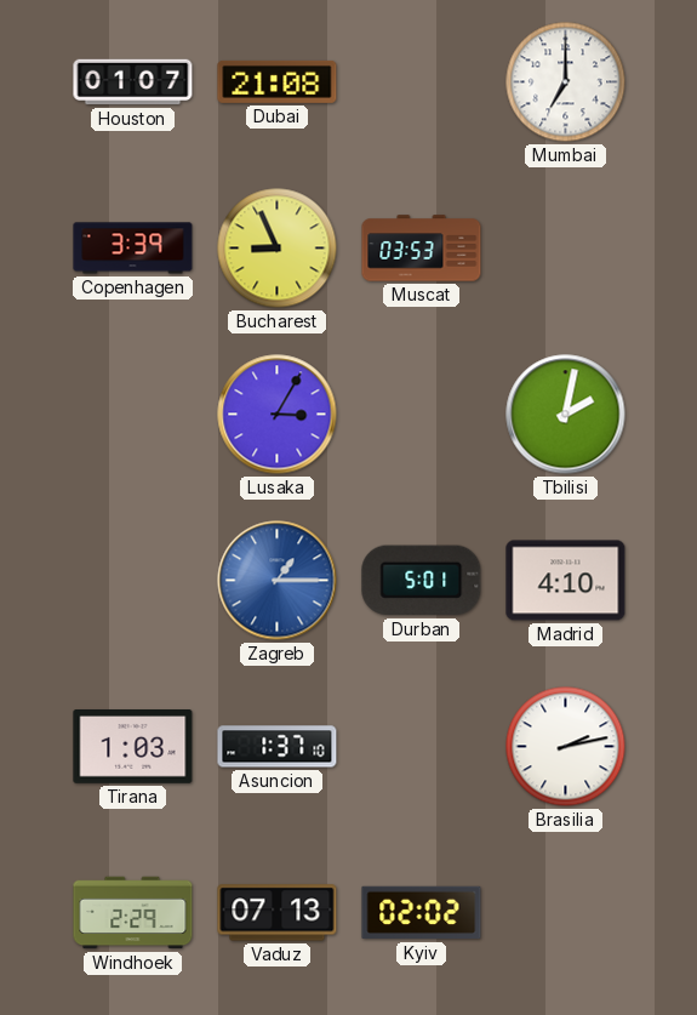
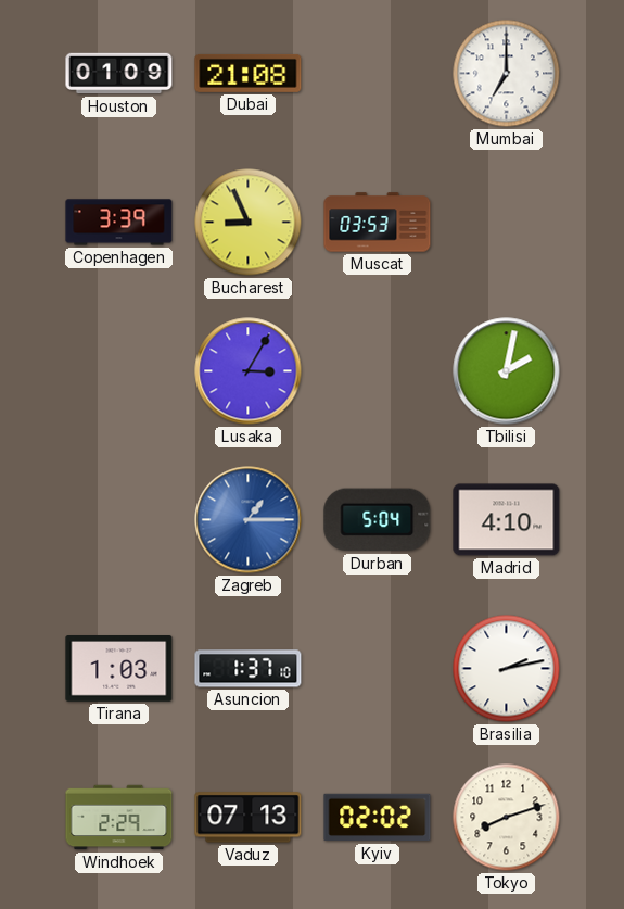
Houston: 01:07 -> 01:09 (119, 74)
Durban: 5:01 -> 5:04 (378, 520)
Tokyo: none -> 8:12 (507, 818)
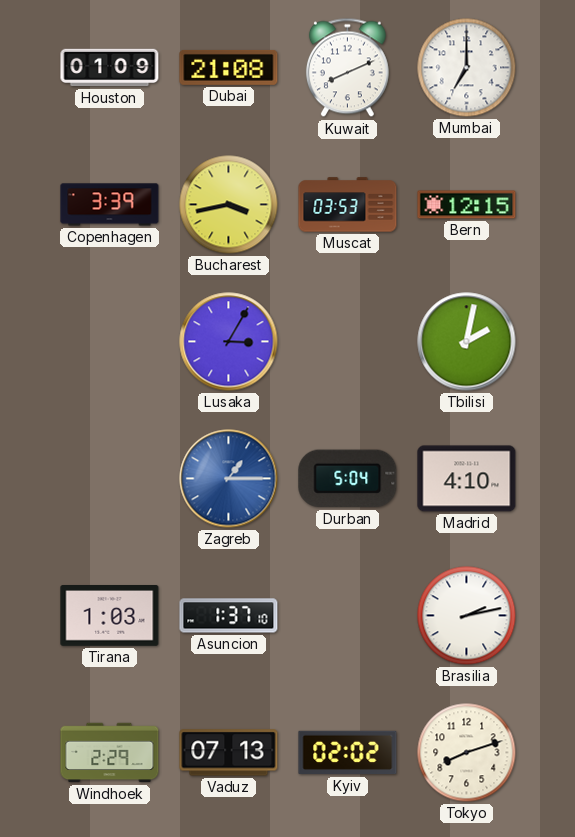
Kuwait: none -> 8:11 (347, 68)
Bucharest: 8:56 -> 3:43 (229, 205)
Bern: none -> 12:15 (467, 205)
